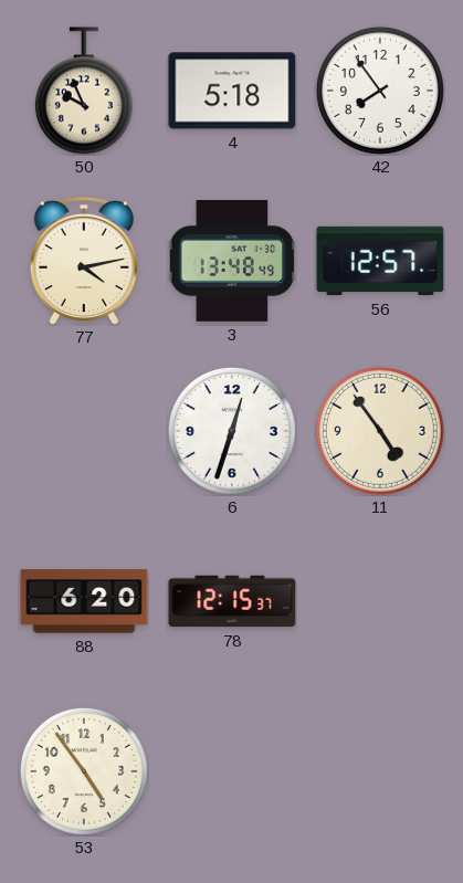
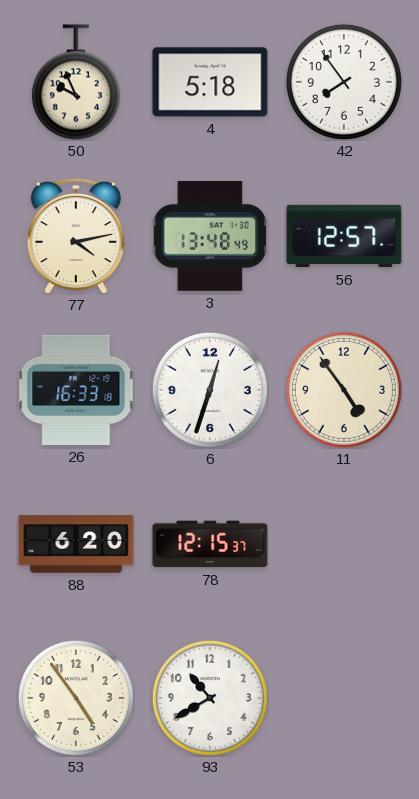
26: none -> 16:33 (76, 390)
93: none -> 10:40 (210, 698)
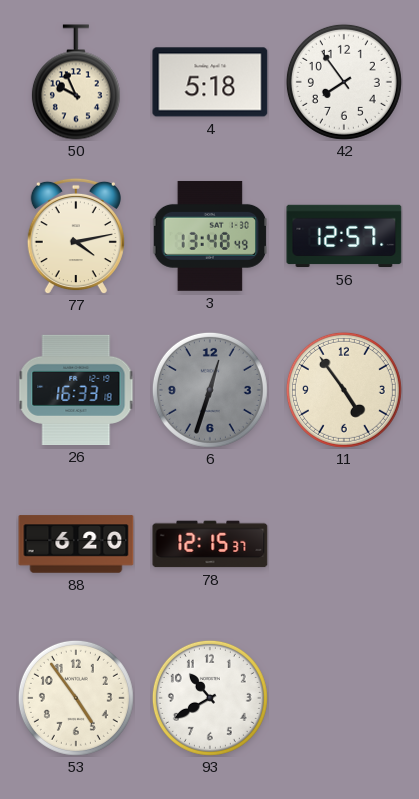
6 dial: white -> grey (210, 390)
